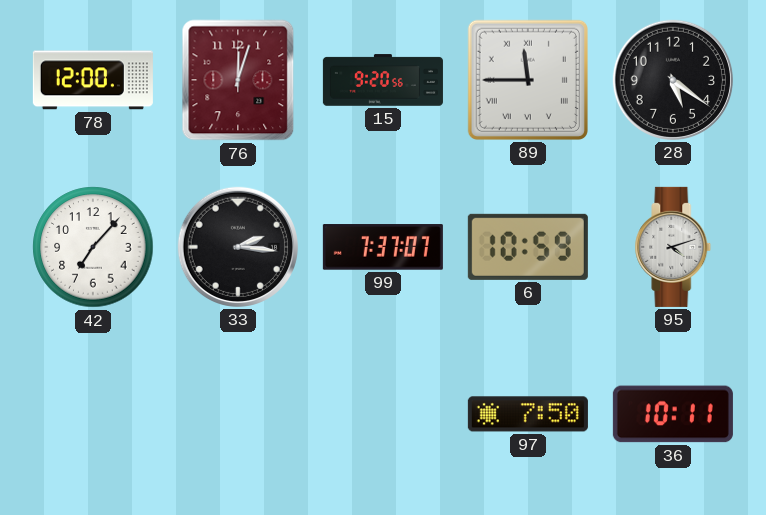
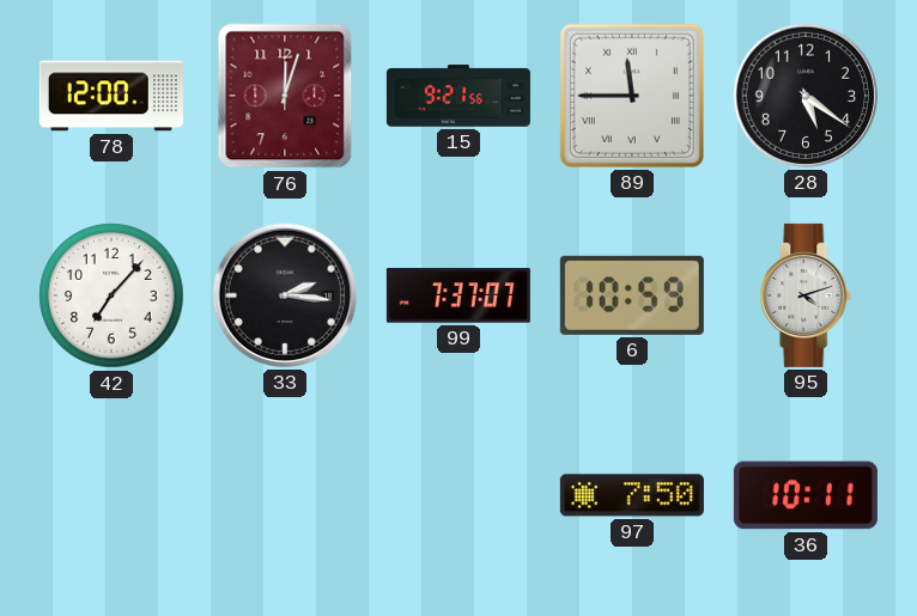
15: 9:20 -> 9:21 (458, 96)
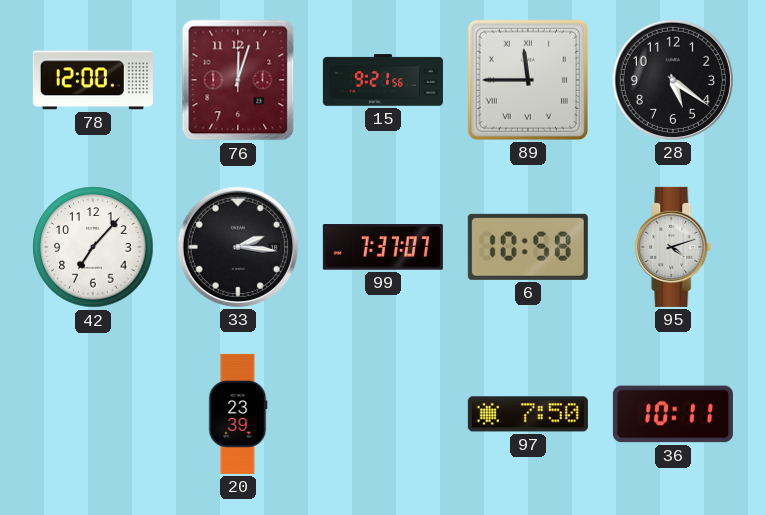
6: 10:59 -> 10:58 (528, 247)
20: none -> 23:39 (238, 414)
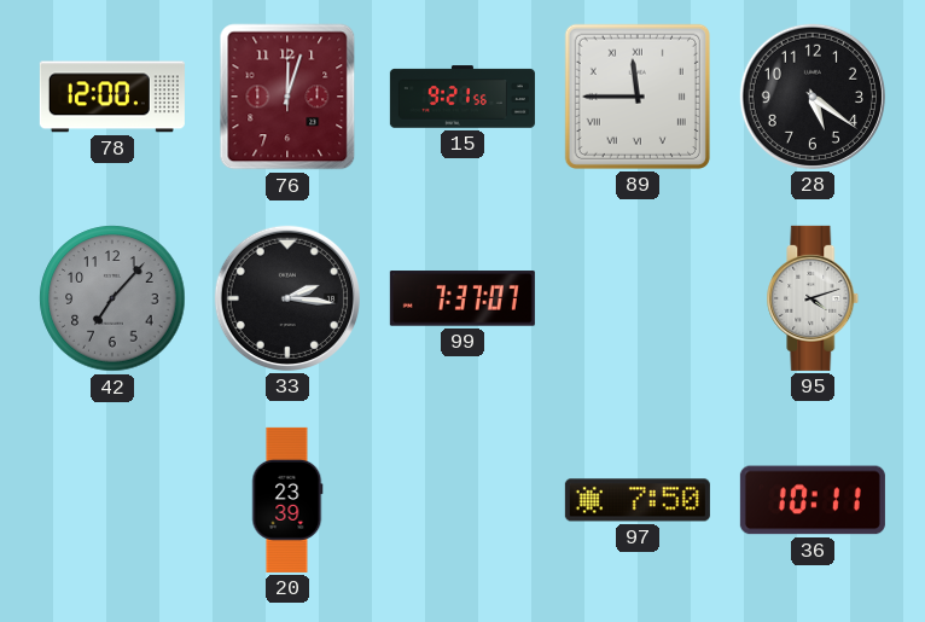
42 dial: white -> grey (112, 298)
6: 10:58 -> none (528, 247)
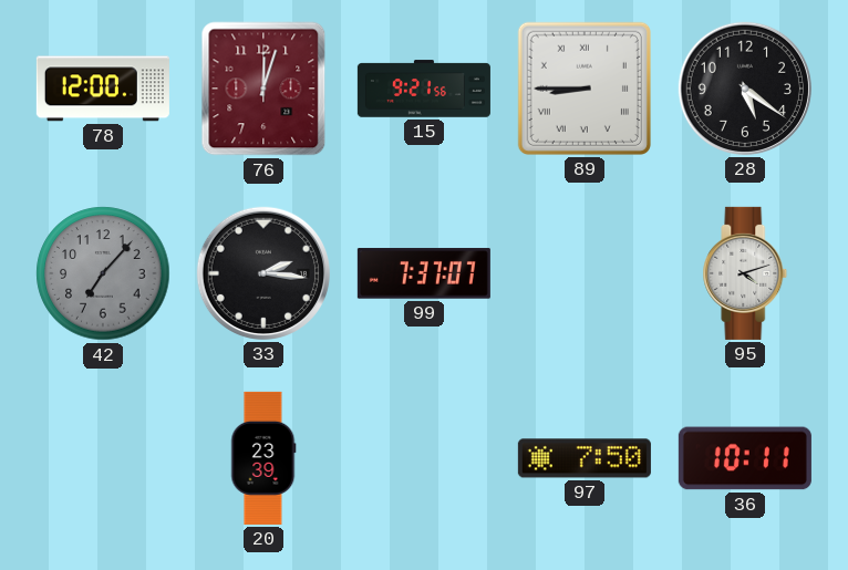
89: 11:45 -> 8:45 (585, 89)
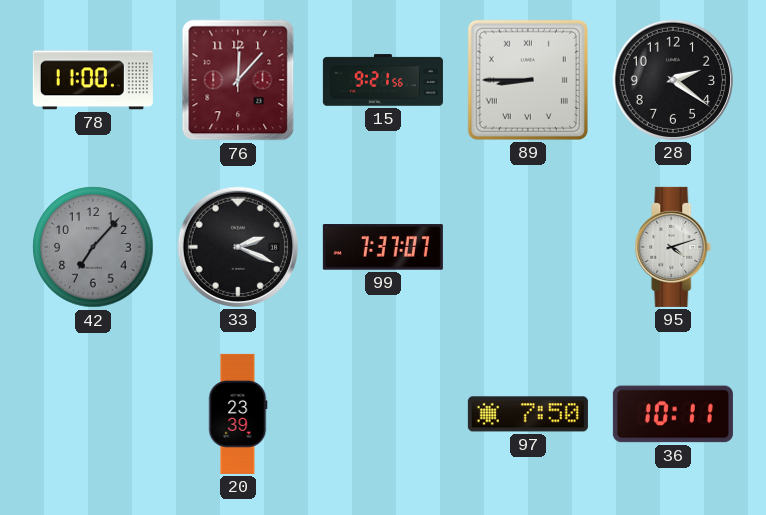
78: 12:00 -> 11:00 (93, 80)
76: 12:03 -> 12:07 (238, 80)
28: 5:21 -> 2:21 (673, 80)
33: 2:16 -> 2:19 (238, 247)
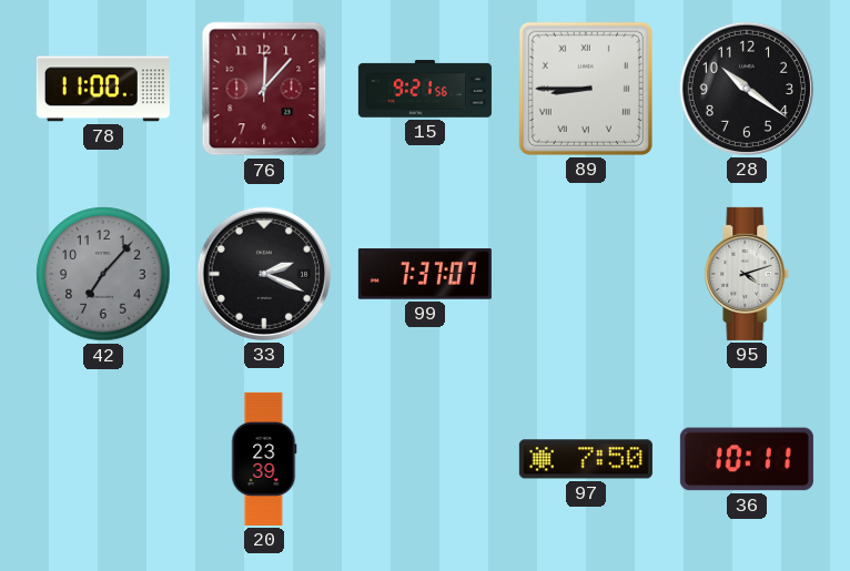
28: 2:21 -> 10:21 (747, 89)
